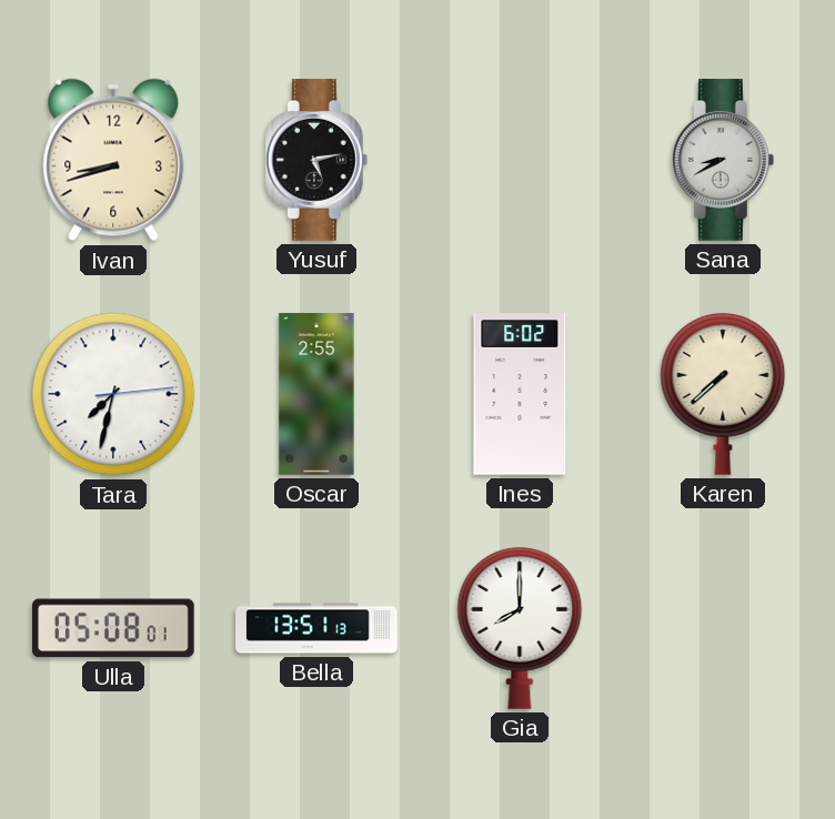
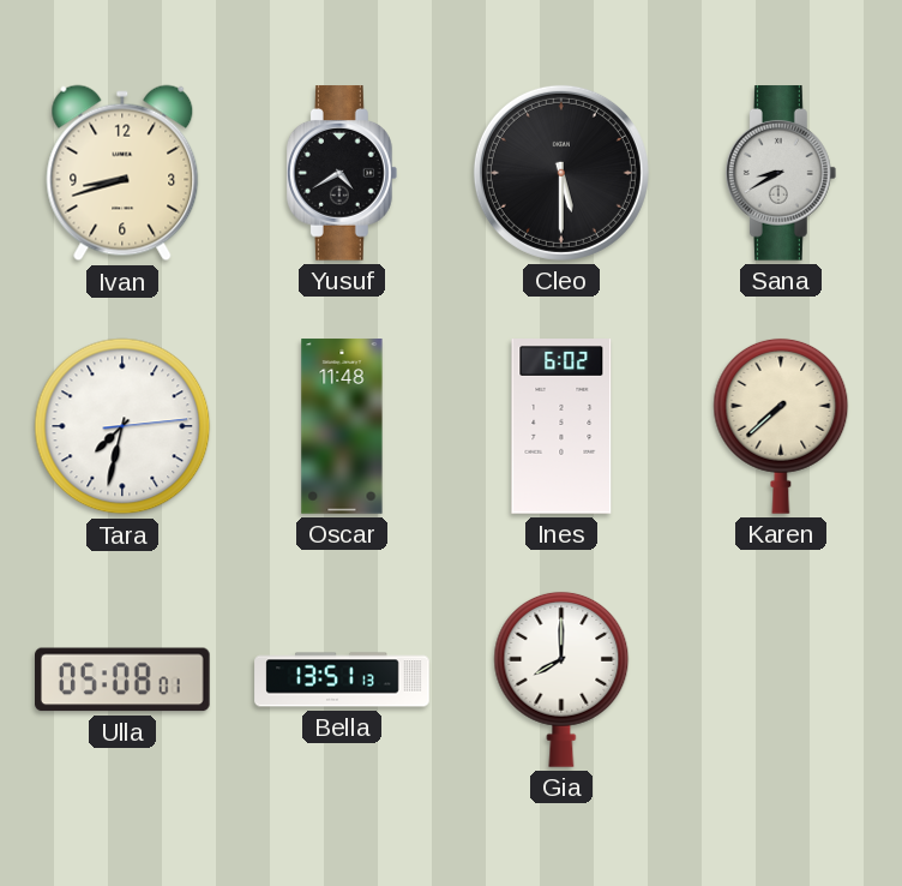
Yusuf: 5:13 -> 4:40 (342, 173)
Cleo: none -> 5:30 (561, 173)
Oscar: 2:55 -> 11:48 (342, 426)
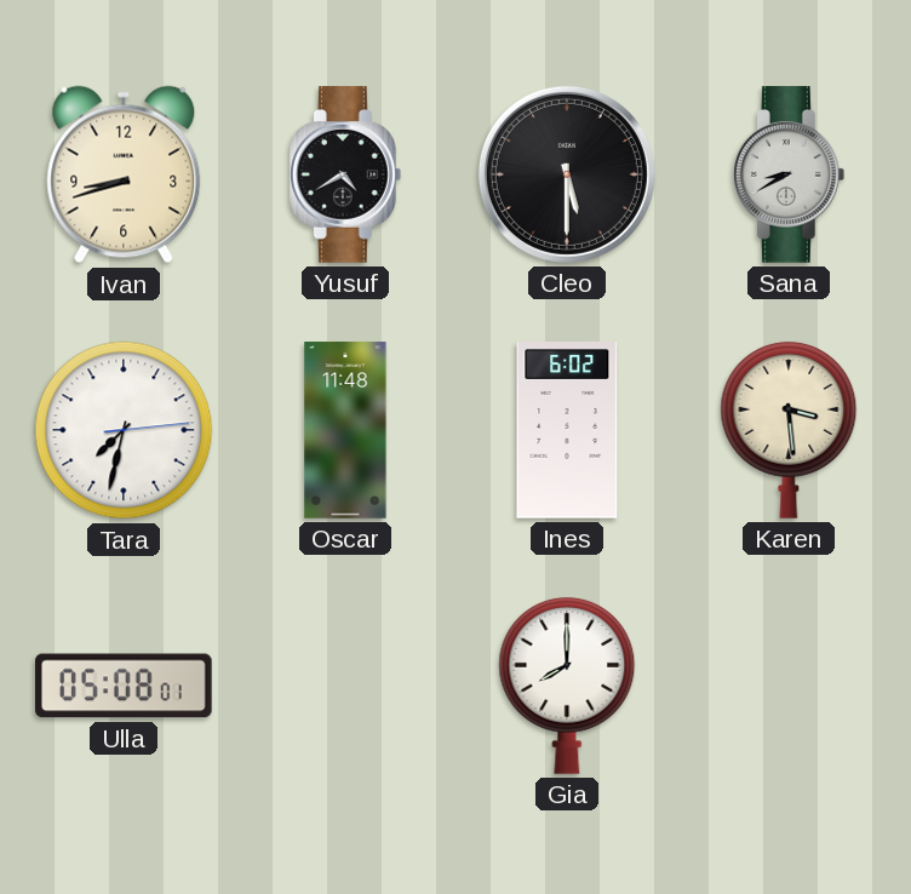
Karen: 7:38 -> 3:29 (789, 430)
Bella: 13:51 -> none (342, 680)
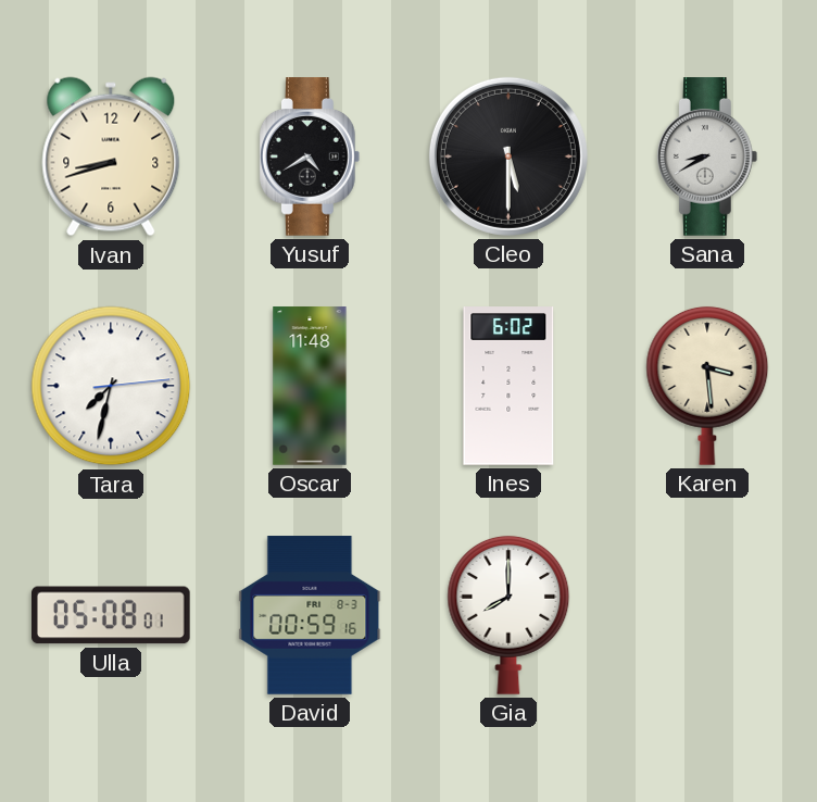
David: none -> 00:59 (310, 615)
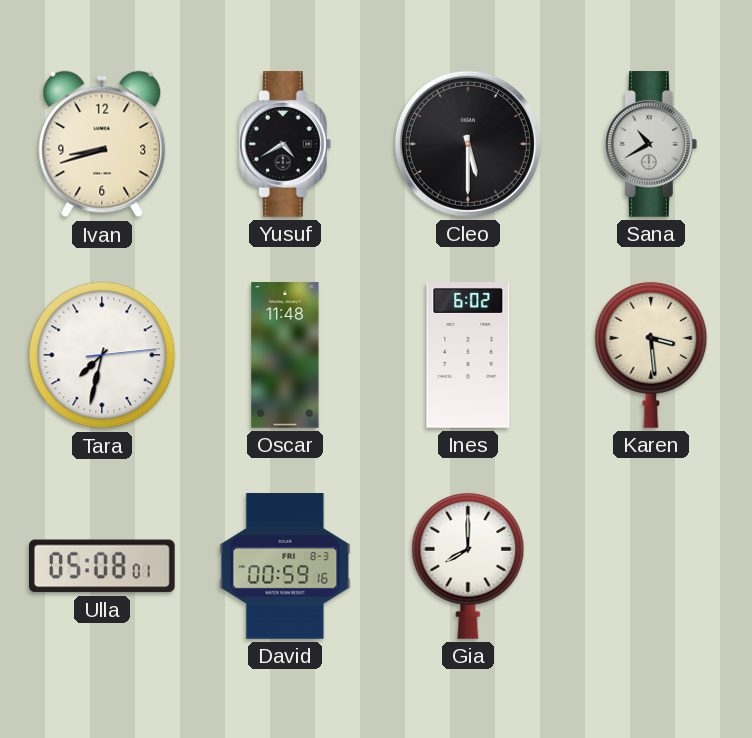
Sana: 8:40 -> 10:40 (651, 144)
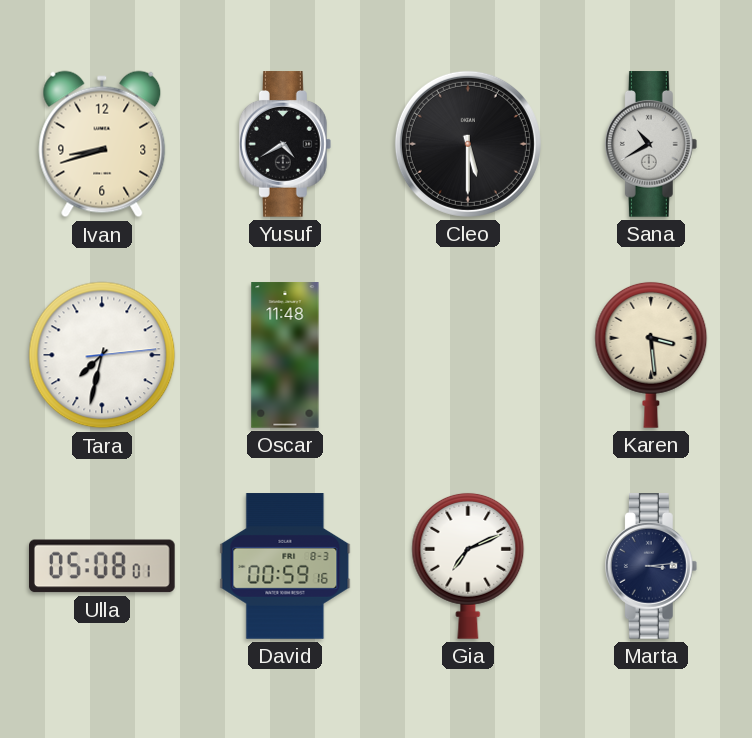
Ines: 6:02 -> none (468, 355)
Gia: 8:00 -> 7:11 (468, 566)
Marta: none -> 3:14 (651, 566)
